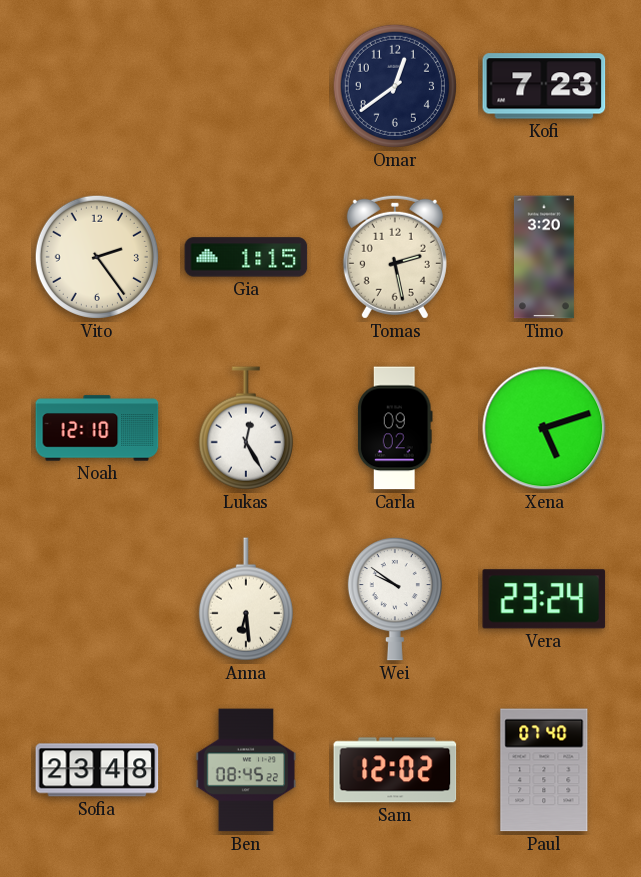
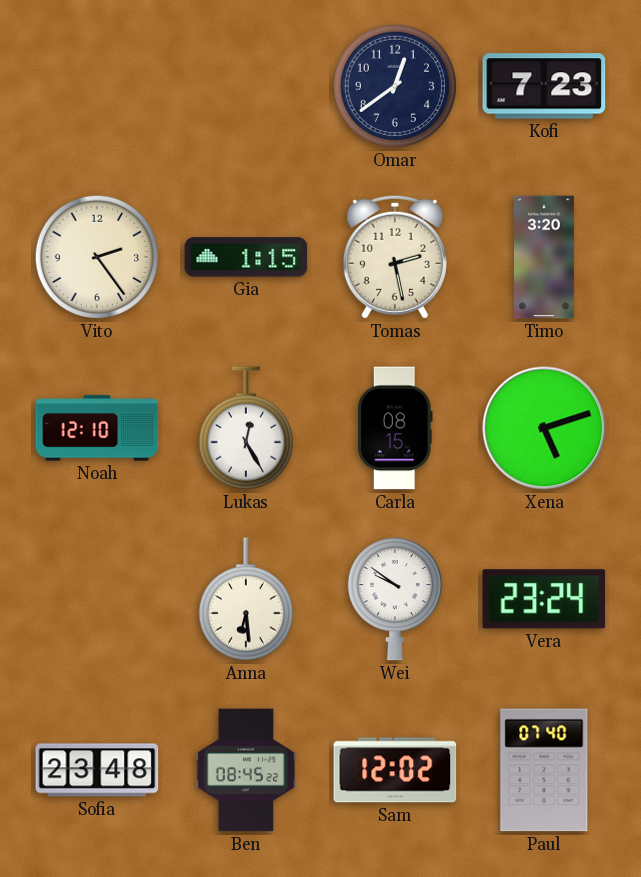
Carla: 09:02 -> 08:15 (396, 428)
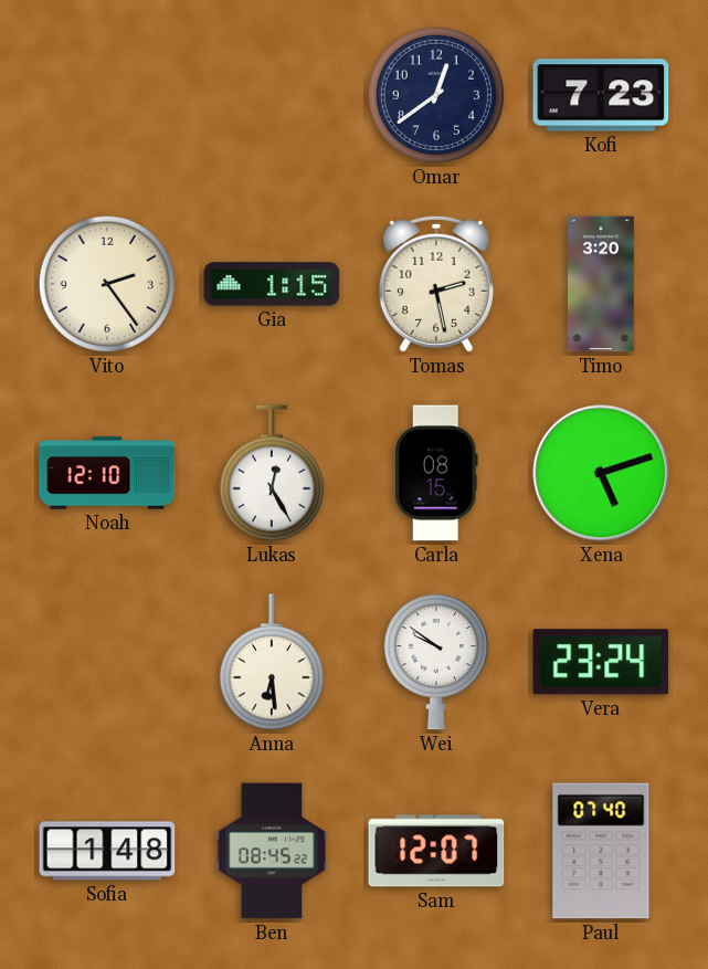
Sofia: 23:48 -> 1:48 (107, 851)
Sam: 12:02 -> 12:07 (436, 851)
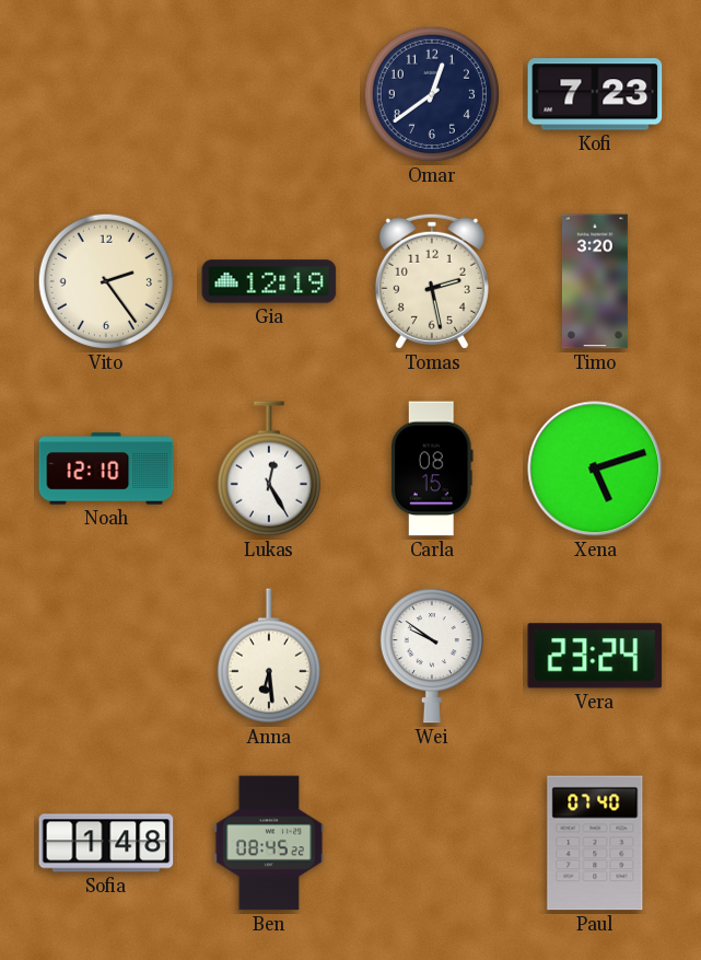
Gia: 1:15 -> 12:19 (269, 281)
Sam: 12:07 -> none (436, 851)
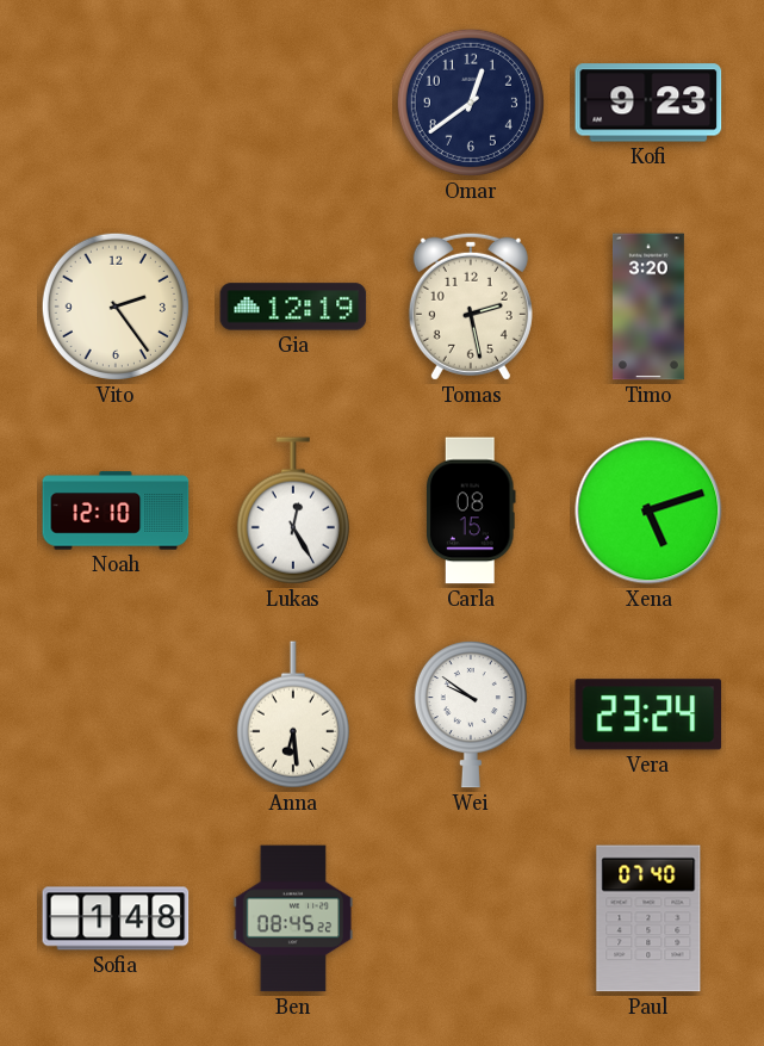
Kofi: 7:23 -> 9:23 (648, 103)
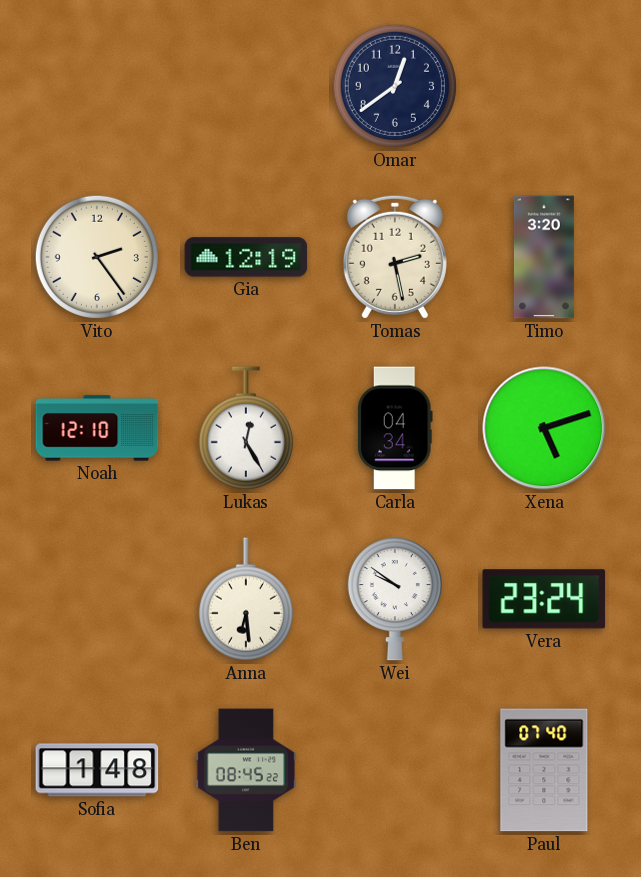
Kofi: 9:23 -> none (648, 103)
Carla: 08:15 -> 04:34 (396, 428)
